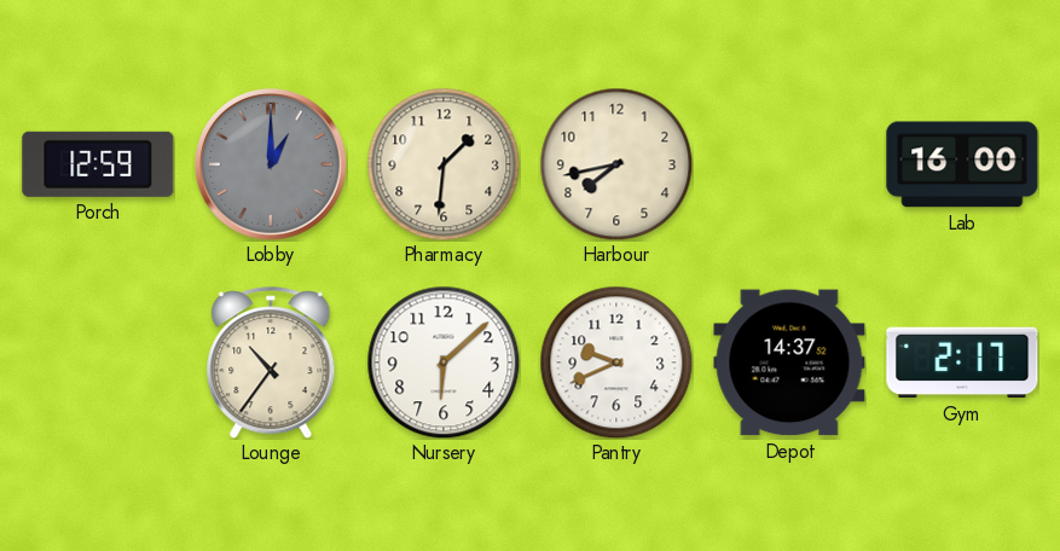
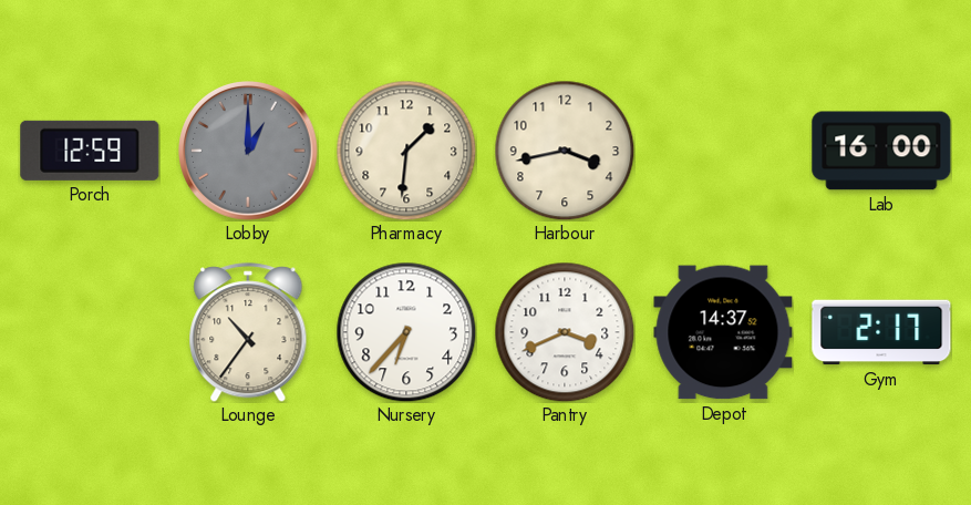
Harbour: 7:43 -> 3:43 (565, 151)
Nursery: 6:08 -> 6:37 (406, 332)
Pantry: 9:41 -> 3:41 (565, 332)
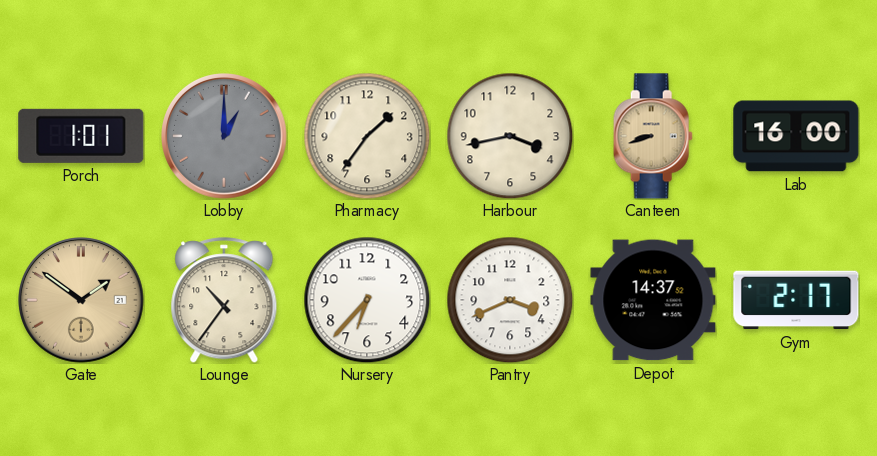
Porch: 12:59 -> 1:01 (81, 136)
Pharmacy: 1:31 -> 1:36 (367, 136)
Canteen: none -> 8:42 (653, 136)
Gate: none -> 1:51 (82, 301)
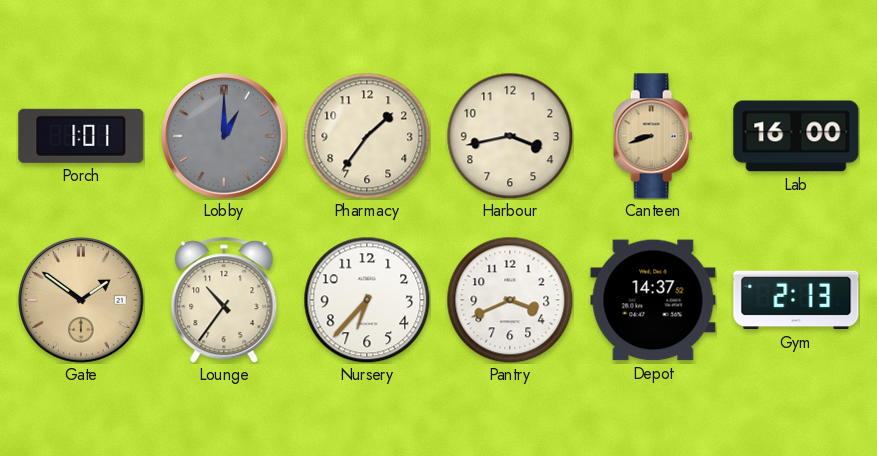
Gym: 2:17 -> 2:13 (796, 300)
